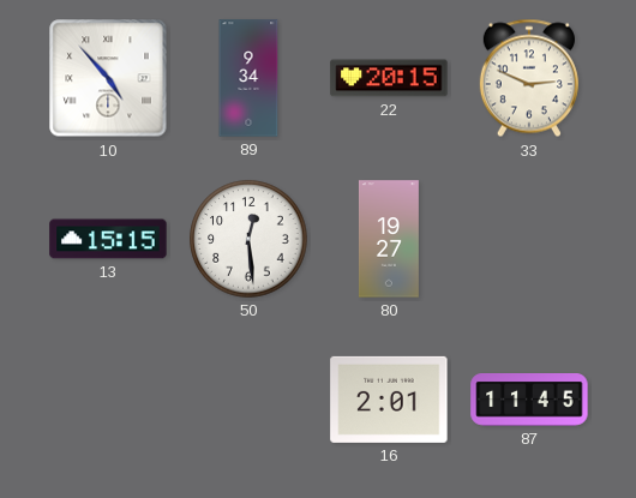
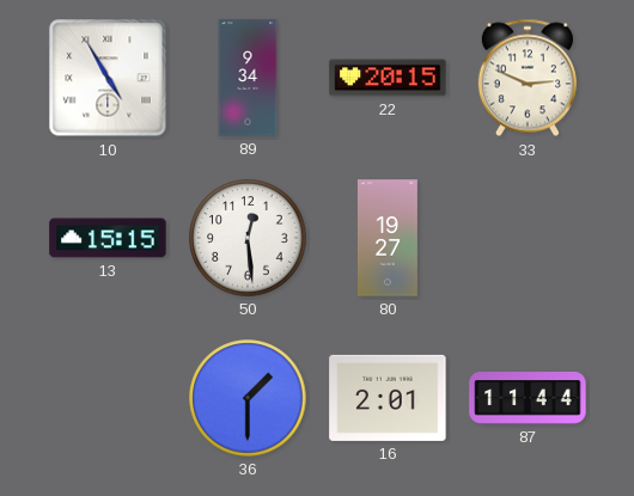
10: 4:53 -> 4:55 (108, 78)
36: none -> 1:30 (248, 398)
87: 11:45 -> 11:44 (528, 399)
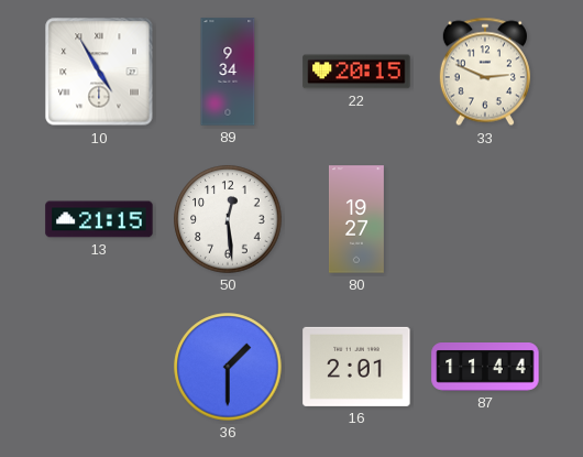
13: 15:15 -> 21:15 (99, 219)
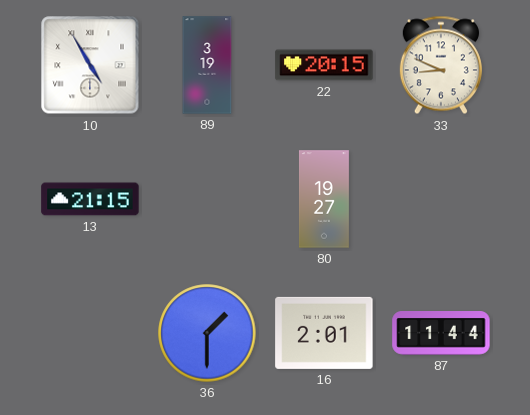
89: 9:34 -> 3:19 (207, 65)
33: 2:49 -> 8:49 (441, 65)
50: 12:29 -> none (228, 219)
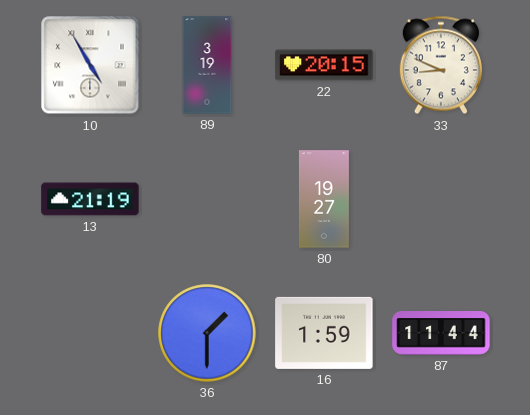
13: 21:15 -> 21:19 (90, 199)
16: 2:01 -> 1:59 (324, 333)
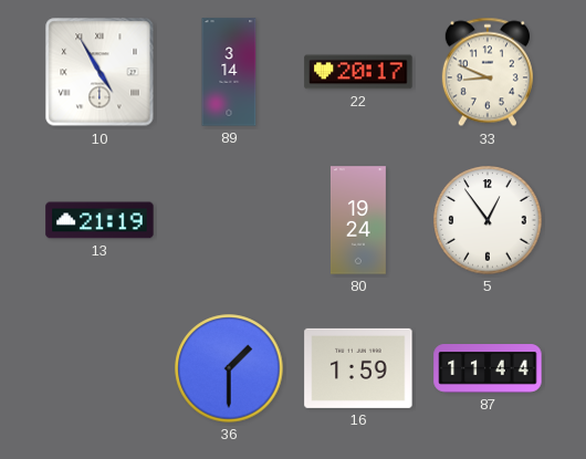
89: 3:19 -> 3:14 (229, 72)
22: 20:15 -> 20:17 (358, 72)
80: 19:27 -> 19:24 (358, 220)
5: none -> 12:54 (488, 220)
